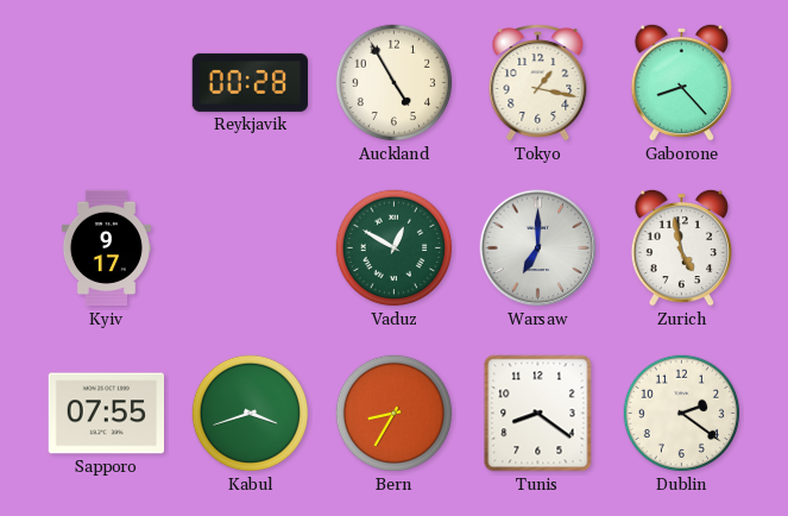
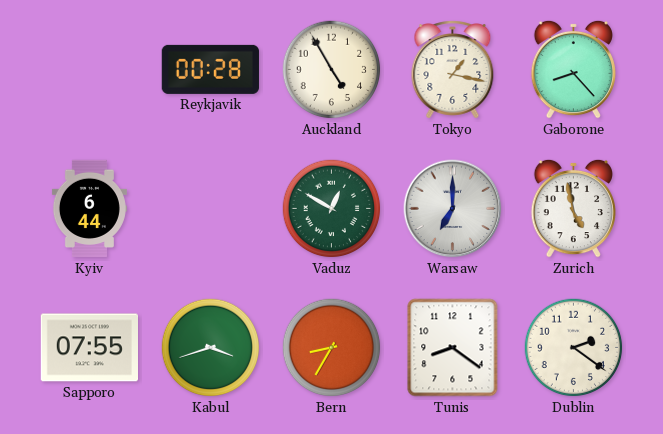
Kyiv: 9:17 -> 6:44 (89, 209)
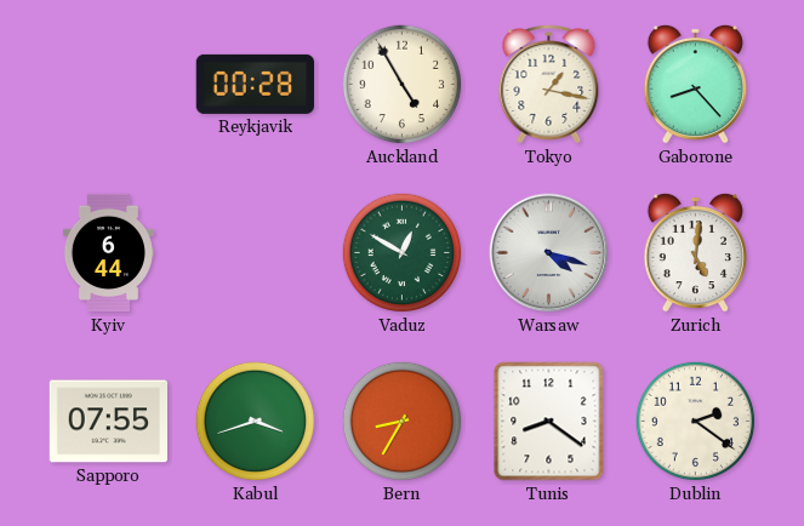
Warsaw: 7:00 -> 4:18 (549, 253)
Zurich: 4:58 -> 5:01 (695, 252)
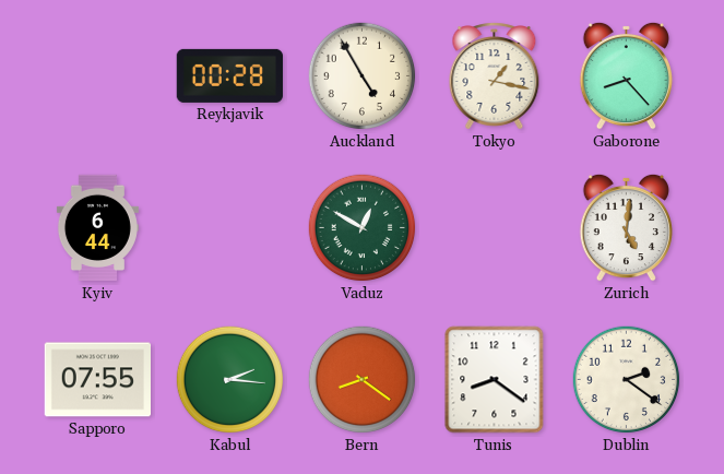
Warsaw: 4:18 -> none (549, 253)
Kabul: 3:42 -> 2:16 (230, 380)
Bern: 8:35 -> 8:21 (363, 380)
